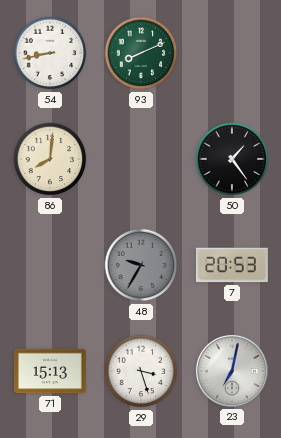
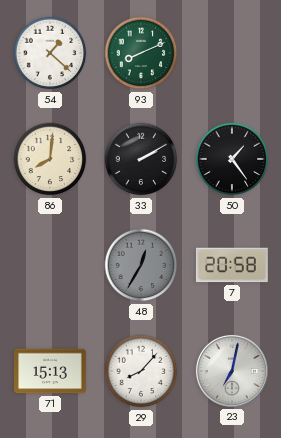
54: 8:43 -> 1:22 (50, 53)
33: none -> 2:10 (141, 159)
48: 9:35 -> 12:35 (141, 265)
7: 20:53 -> 20:58 (232, 265)
29: 3:27 -> 8:07 (141, 371)
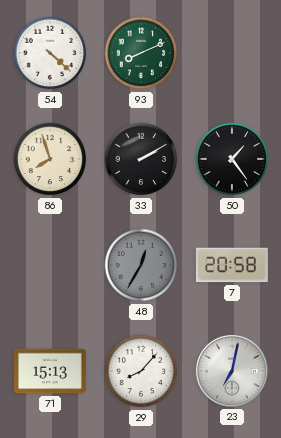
54: 1:22 -> 4:22 (50, 53)
86: 8:01 -> 7:57 (50, 159)
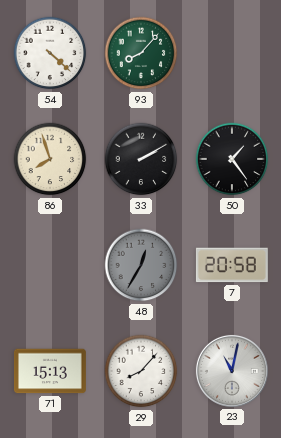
93: 8:11 -> 8:07 (141, 53)
23: 7:02 -> 11:02 (232, 371)
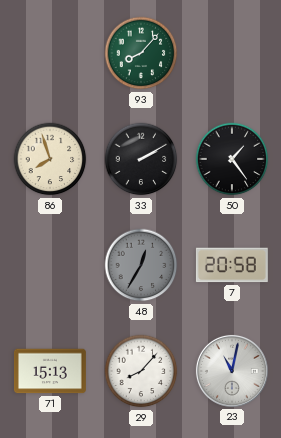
54: 4:22 -> none (50, 53)
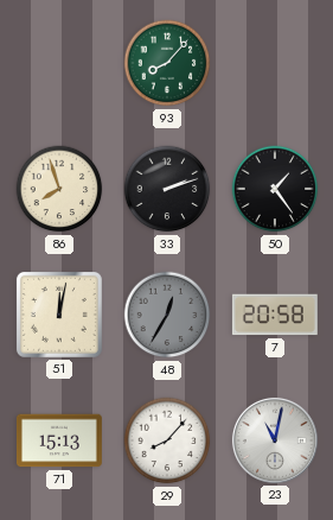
33: 2:10 -> 2:12 (167, 189)
51: none -> 12:02 (59, 315)
